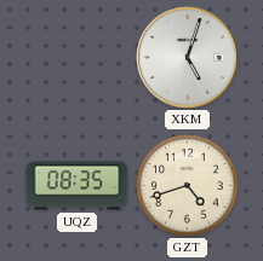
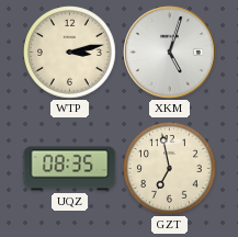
WTP: none -> 3:13 (70, 53)
GZT: 4:42 -> 6:58 (170, 169)
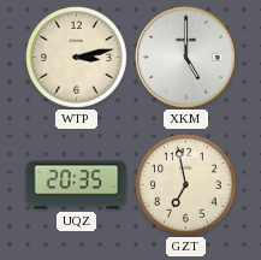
XKM: 5:03 -> 5:00 (186, 58)
UQZ: 08:35 -> 20:35 (77, 185)
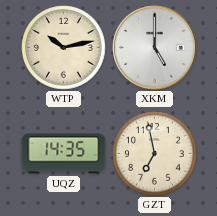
WTP: 3:13 -> 10:13 (64, 48)
UQZ: 20:35 -> 14:35 (64, 154)
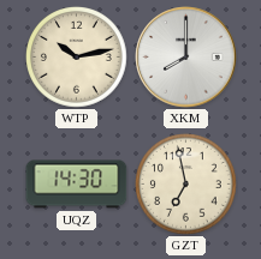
XKM: 5:00 -> 8:00 (186, 58)
UQZ: 14:35 -> 14:30 (77, 185)
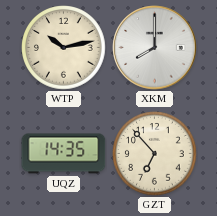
UQZ: 14:30 -> 14:35 (64, 154)
GZT: 6:58 -> 6:53 (155, 154)
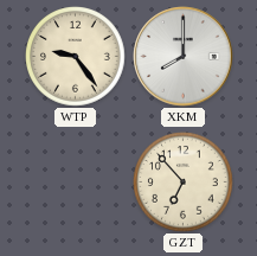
WTP: 10:13 -> 9:24 (76, 57)
UQZ: 14:35 -> none (64, 154)
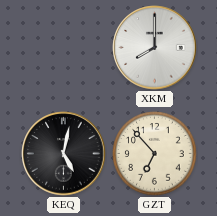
WTP: 9:24 -> none (76, 57)
KEQ: none -> 5:02 (64, 154)
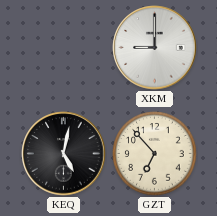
XKM: 8:00 -> 9:00 (155, 48)
